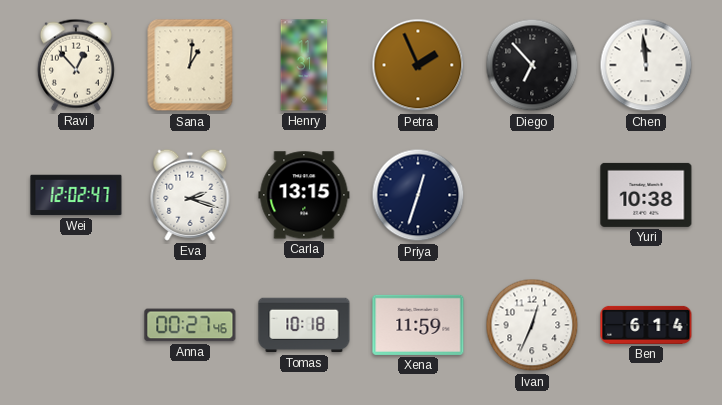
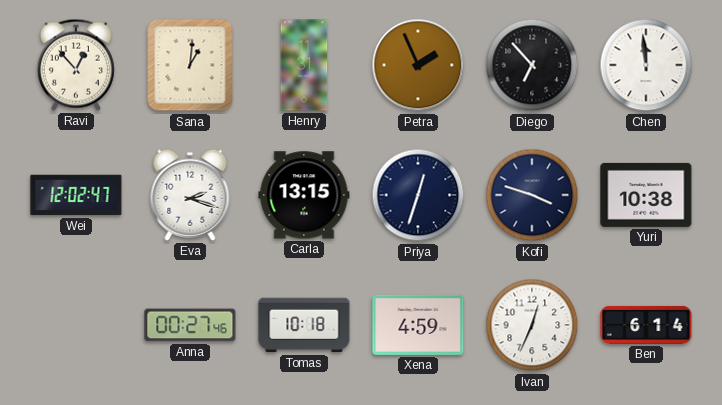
Kofi: none -> 3:48 (532, 195)
Xena: 11:59 -> 4:59 (418, 325)
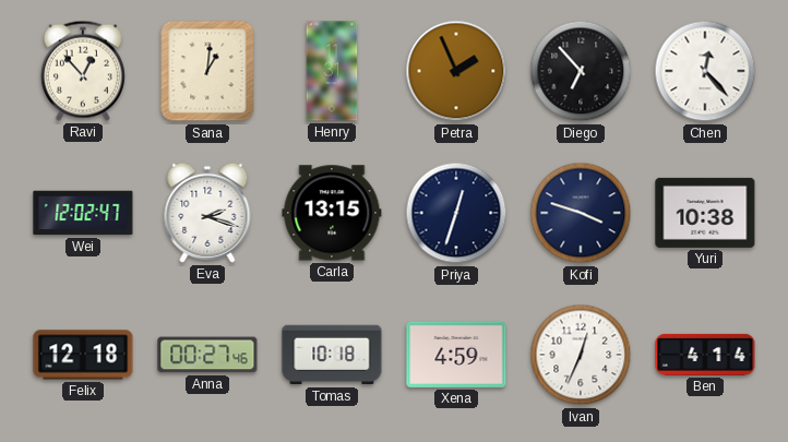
Chen: 11:59 -> 12:23 (705, 71)
Felix: none -> 12:18 (83, 355)
Ben: 6:14 -> 4:14 (705, 355)
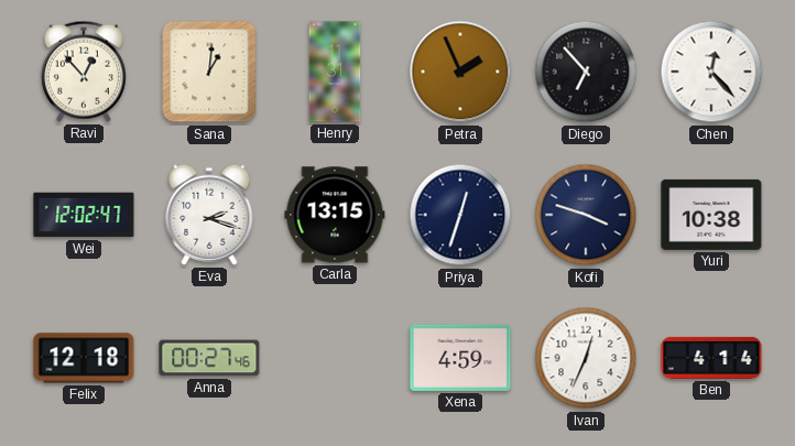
Tomas: 10:18 -> none (332, 355)
